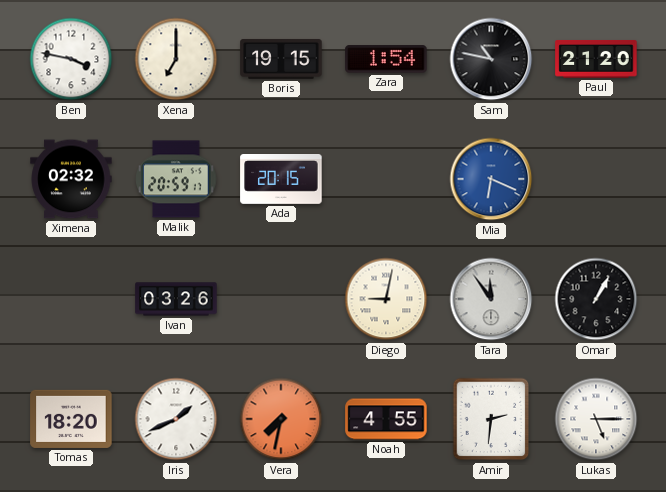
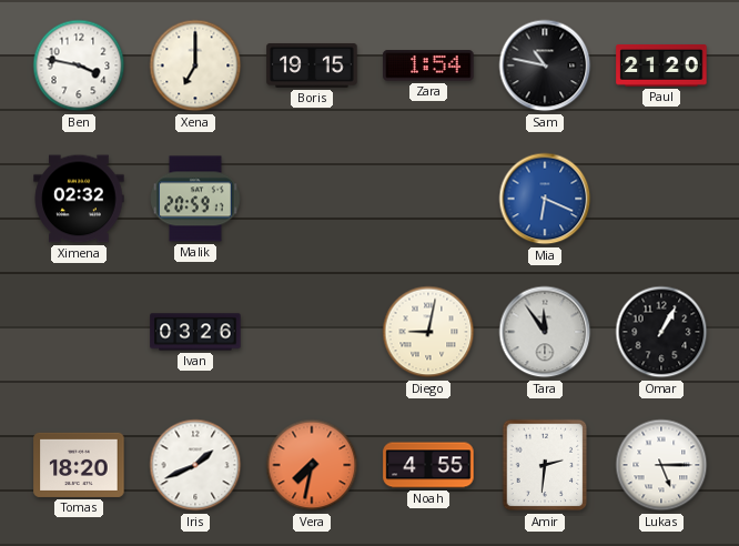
Ada: 20:15 -> none (281, 180)
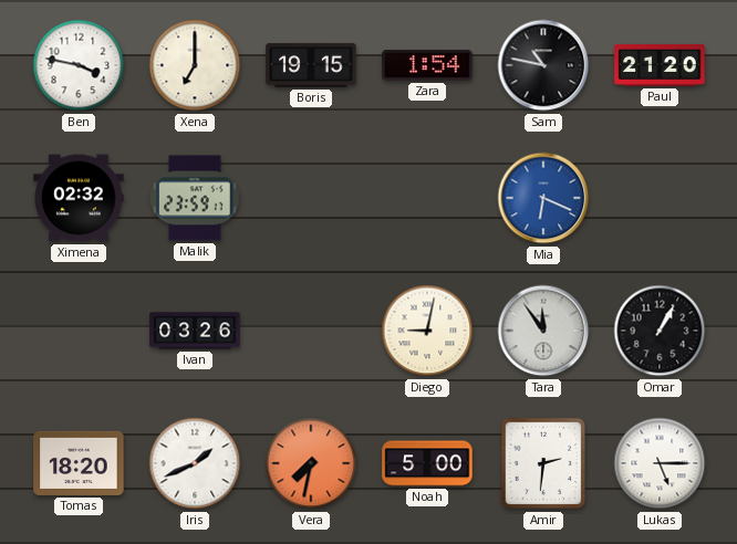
Malik: 20:59 -> 23:59 (195, 198)
Noah: 4:55 -> 5:00 (427, 463)
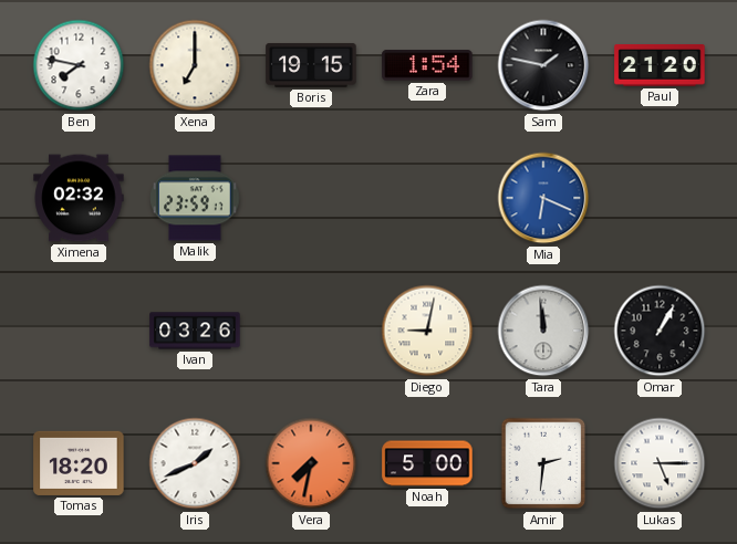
Ben: 3:47 -> 7:47 (79, 65)
Sam: 10:47 -> 1:47 (543, 65)
Tara: 11:54 -> 11:59 (543, 331)
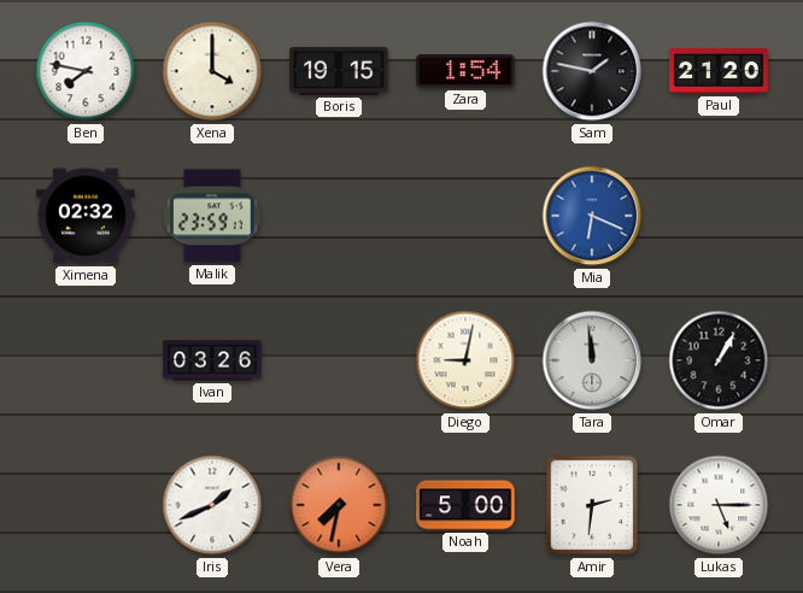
Xena: 7:00 -> 4:00 (212, 71)
Tomas: 18:20 -> none (79, 463)
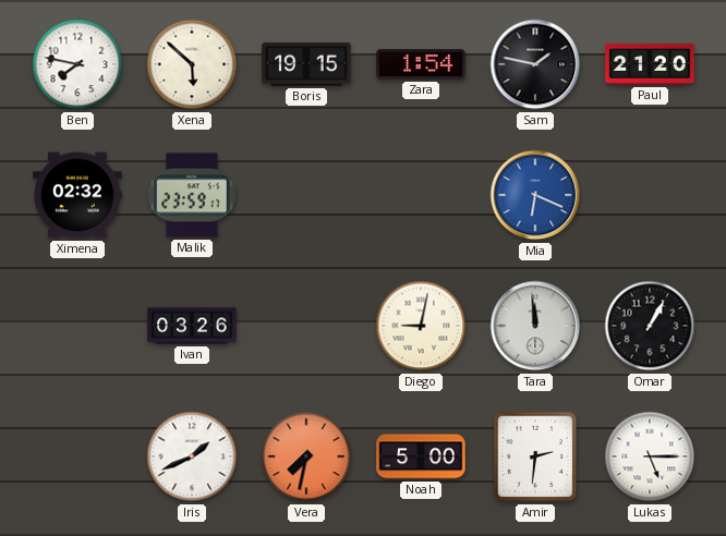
Xena: 4:00 -> 5:52 (192, 64)
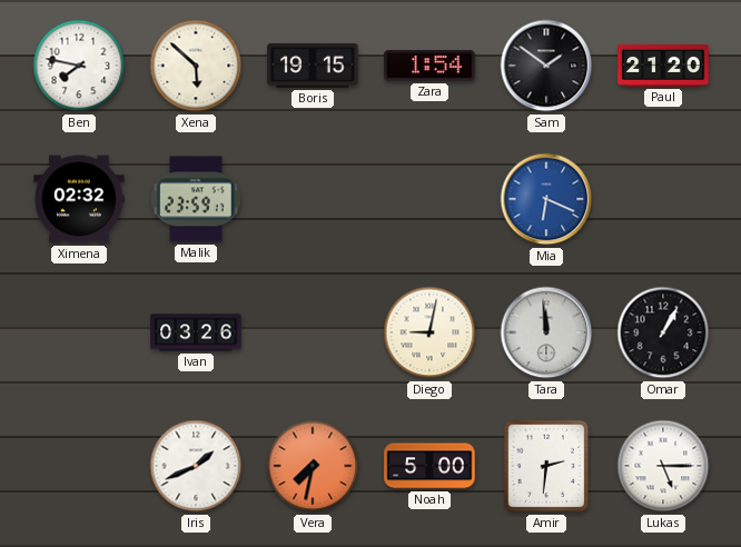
Sam: 1:47 -> 1:51 (546, 66)
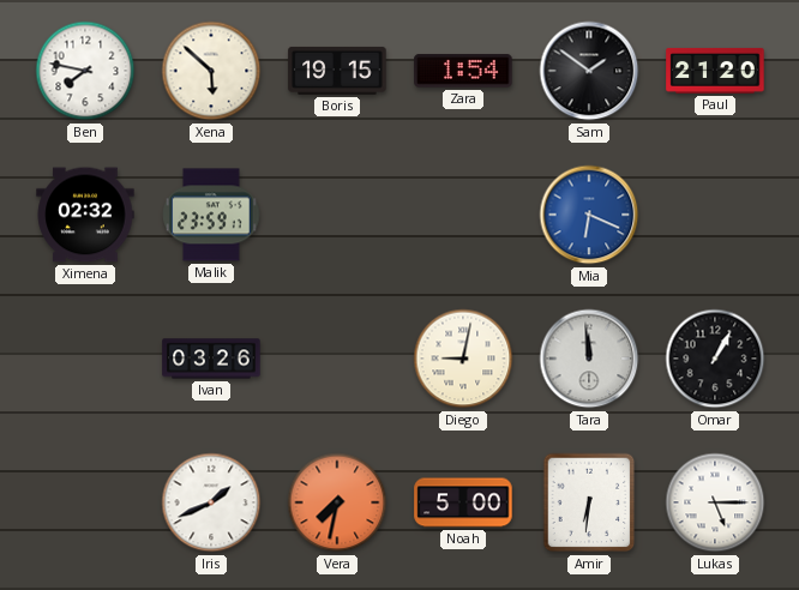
Amir: 2:31 -> 6:31 (589, 502)
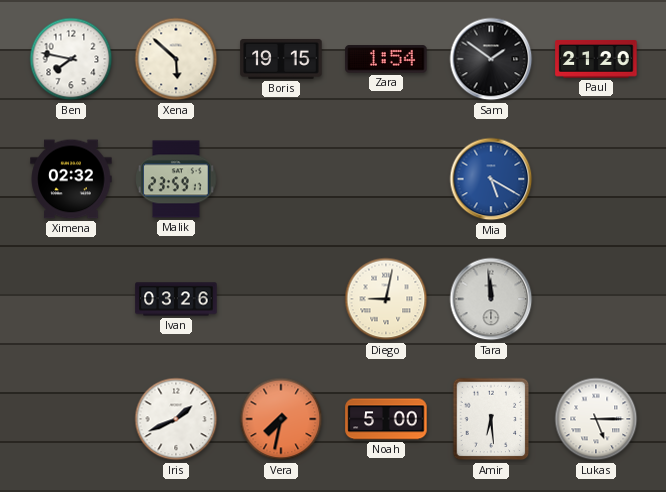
Mia: 6:19 -> 5:20 (491, 179)
Omar: 1:05 -> none (715, 359)
Amir: 6:31 -> 6:29 (491, 419)
